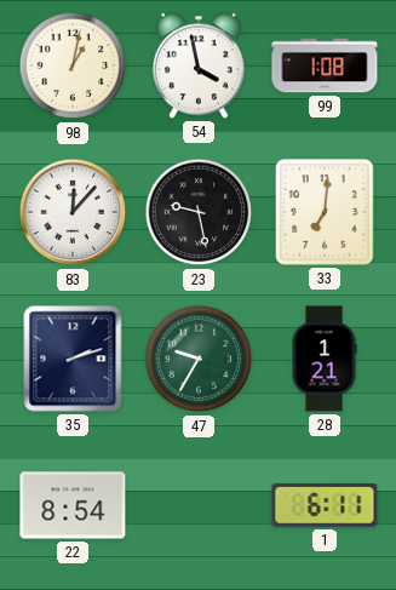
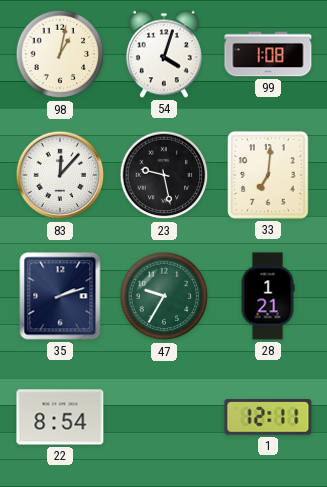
54: 3:58 -> 4:03 (164, 54)
1: 6:11 -> 12:11 (268, 417)
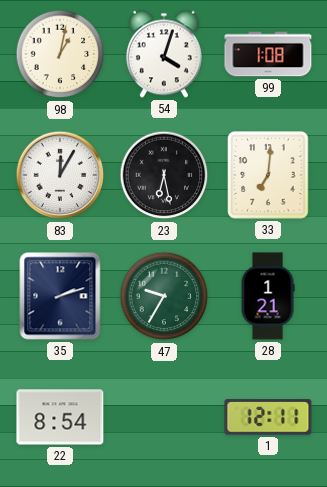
83: 12:07 -> 12:05 (60, 175)
23: 9:28 -> 6:28 (164, 175)
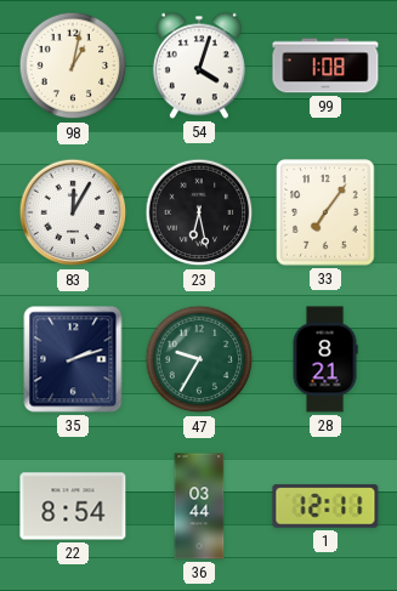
33: 7:01 -> 7:06 (325, 212)
28: 1:21 -> 8:21 (325, 359)
36: none -> 03:44 (199, 506)
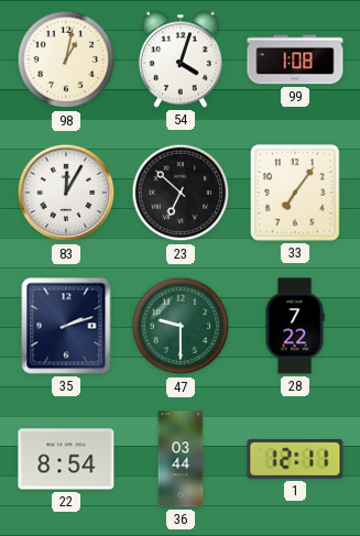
23: 6:28 -> 6:52 (181, 193)
47: 9:35 -> 9:30 (181, 326)
28: 8:21 -> 7:22 (295, 326)
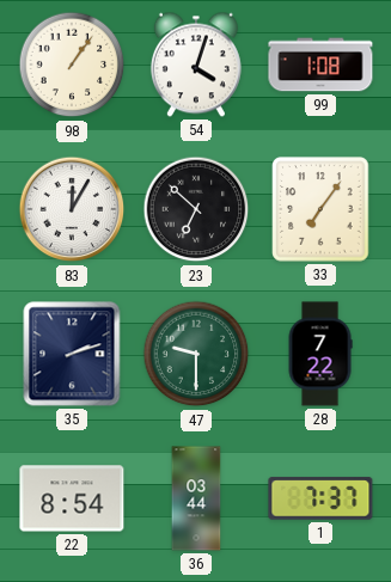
98: 1:02 -> 1:06 (72, 65)
1: 12:11 -> 7:37 (320, 498)
